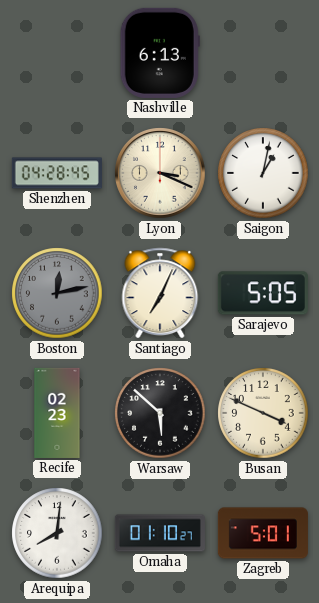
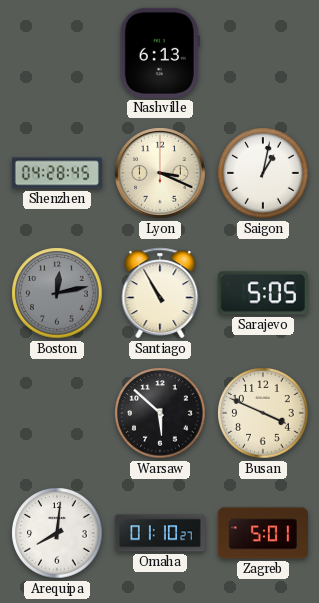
Santiago: 7:04 -> 10:55 (160, 293)
Recife: 02:23 -> none (57, 413)
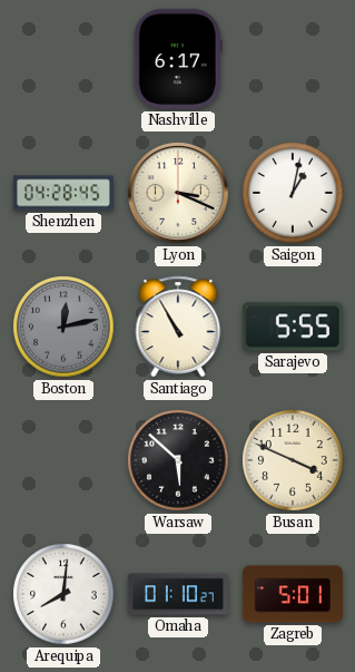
Nashville: 6:13 -> 6:17 (178, 59)
Sarajevo: 5:05 -> 5:55 (293, 327)
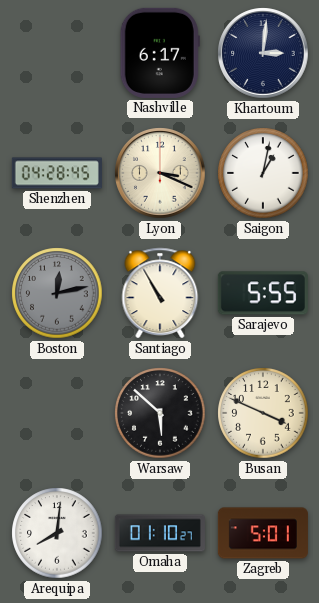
Khartoum: none -> 3:01 (263, 53)
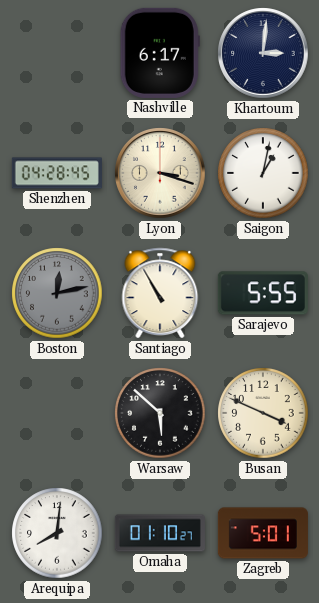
Lyon: 3:19 -> 3:18 (160, 173)
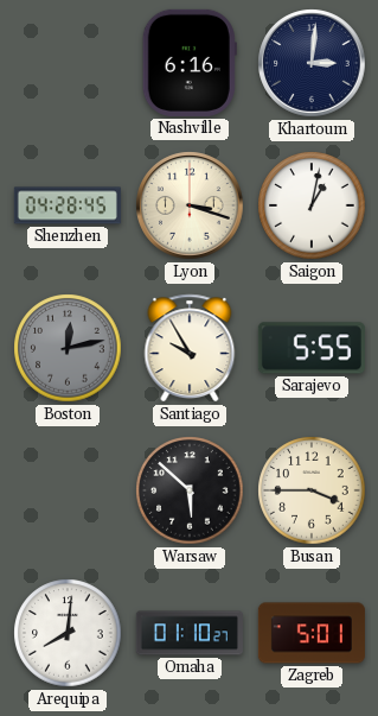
Nashville: 6:17 -> 6:16 (190, 63)
Santiago: 10:55 -> 9:55 (190, 348)
Busan: 3:49 -> 3:45 (312, 490)
